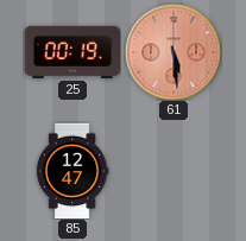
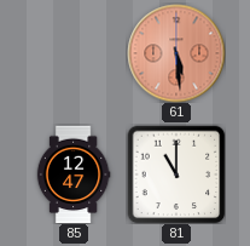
25: 00:19 -> none (72, 52)
81: none -> 11:00 (176, 175)
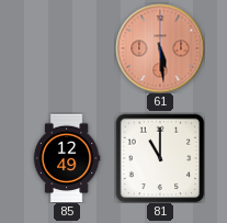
85: 12:47 -> 12:49 (67, 158)
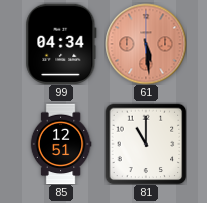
99: none -> 04:34 (61, 44)
85: 12:49 -> 12:51 (61, 144)
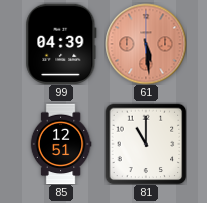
99: 04:34 -> 04:39 (61, 44)
